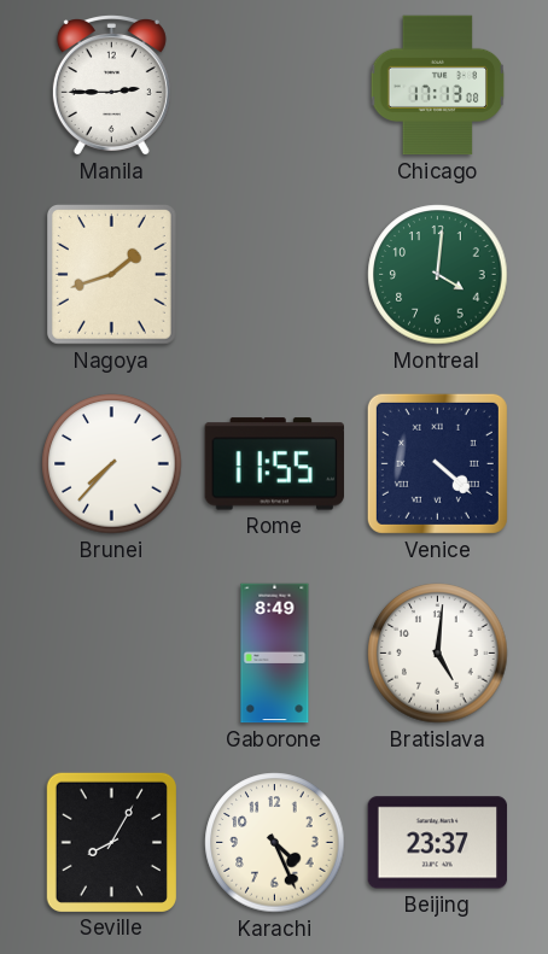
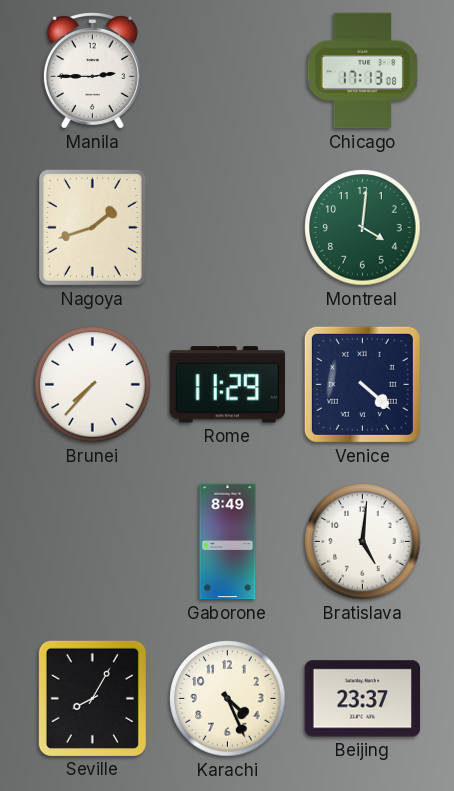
Rome: 11:55 -> 11:29 (227, 385)
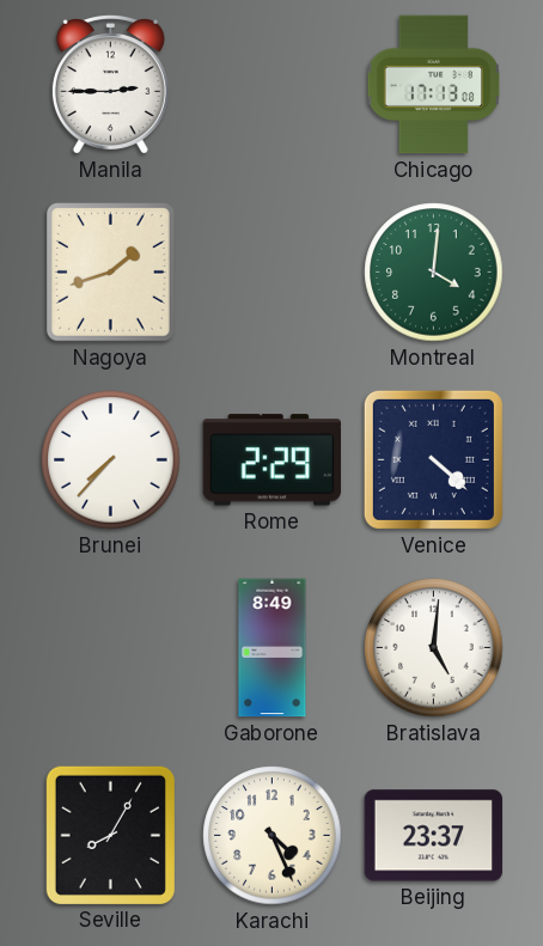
Rome: 11:29 -> 2:29 (271, 460)
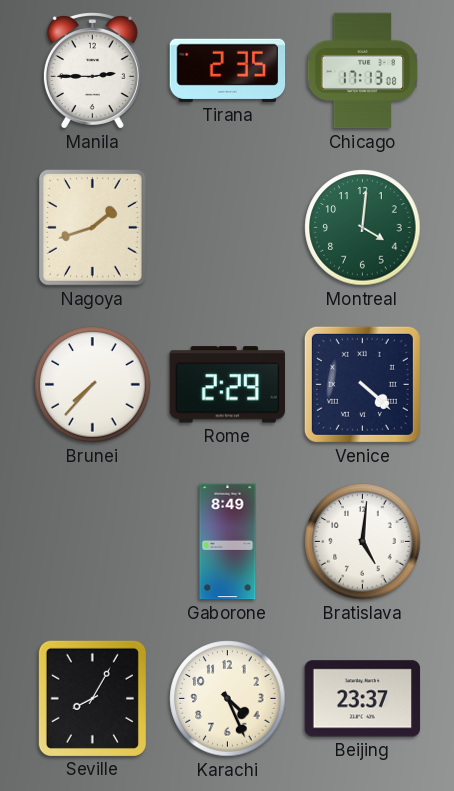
Tirana: none -> 2:35 (228, 70)
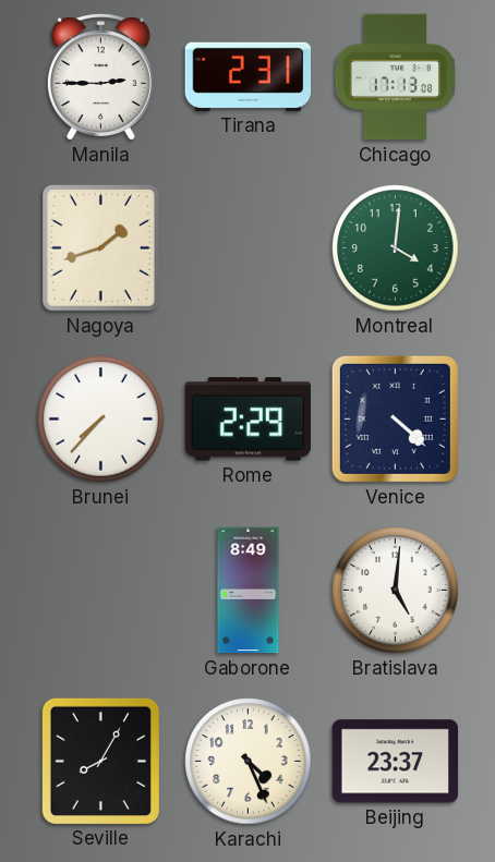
Tirana: 2:35 -> 2:31 (249, 76)
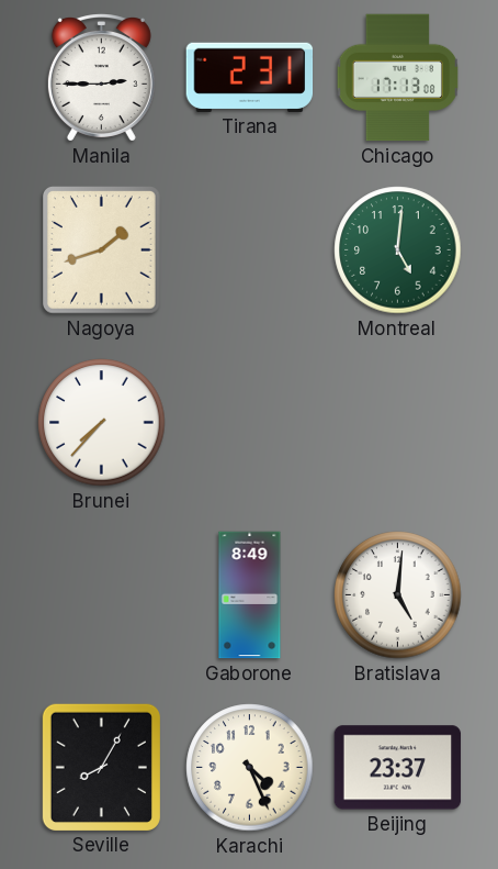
Montreal: 4:01 -> 5:01 (398, 250)
Rome: 2:29 -> none (247, 420)
Venice: 4:22 -> none (395, 418)
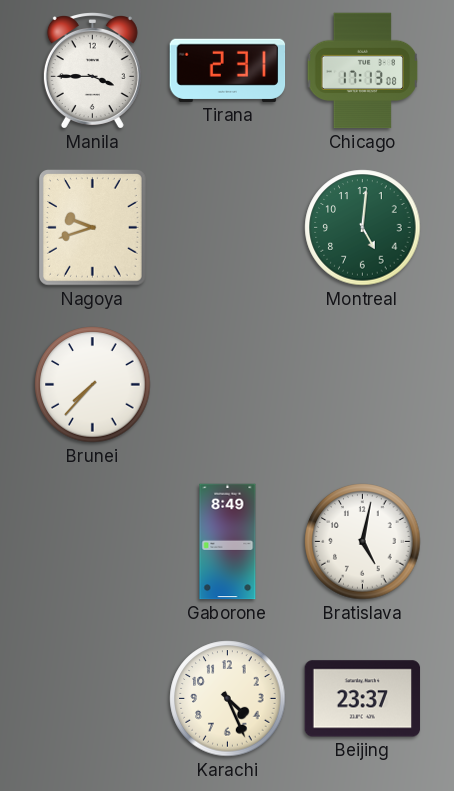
Manila: 2:45 -> 3:45 (92, 71)
Nagoya: 1:42 -> 9:42 (93, 228)
Bratislava: 5:01 -> 5:02 (363, 542)
Seville: 8:05 -> none (101, 767)
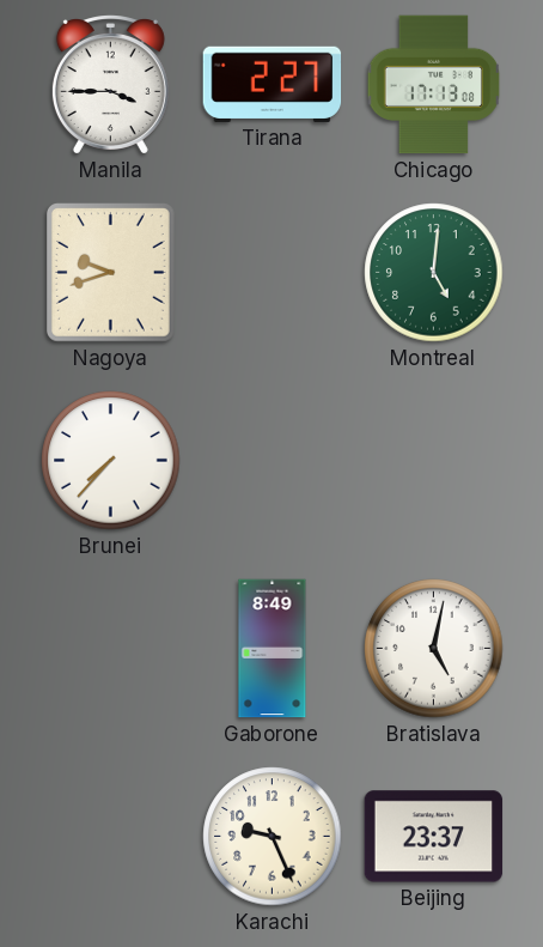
Tirana: 2:31 -> 2:27 (273, 84)
Karachi: 4:26 -> 9:26 (273, 837)
